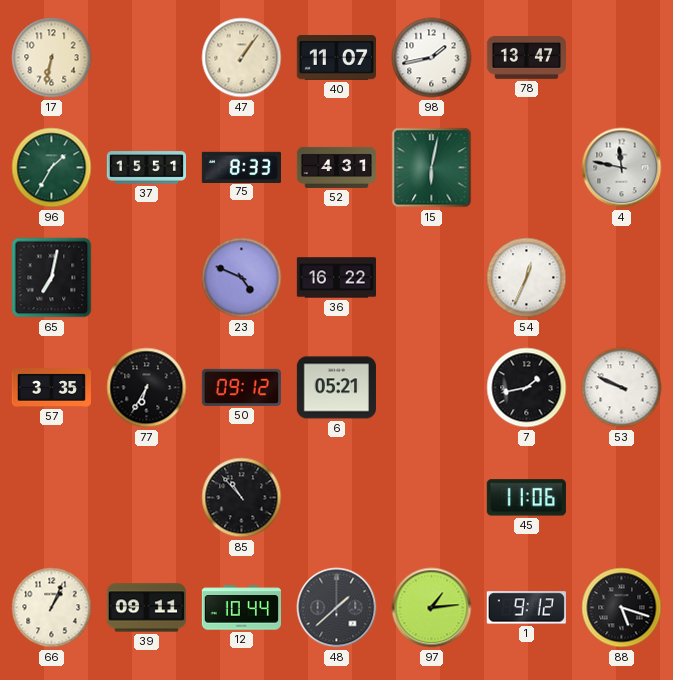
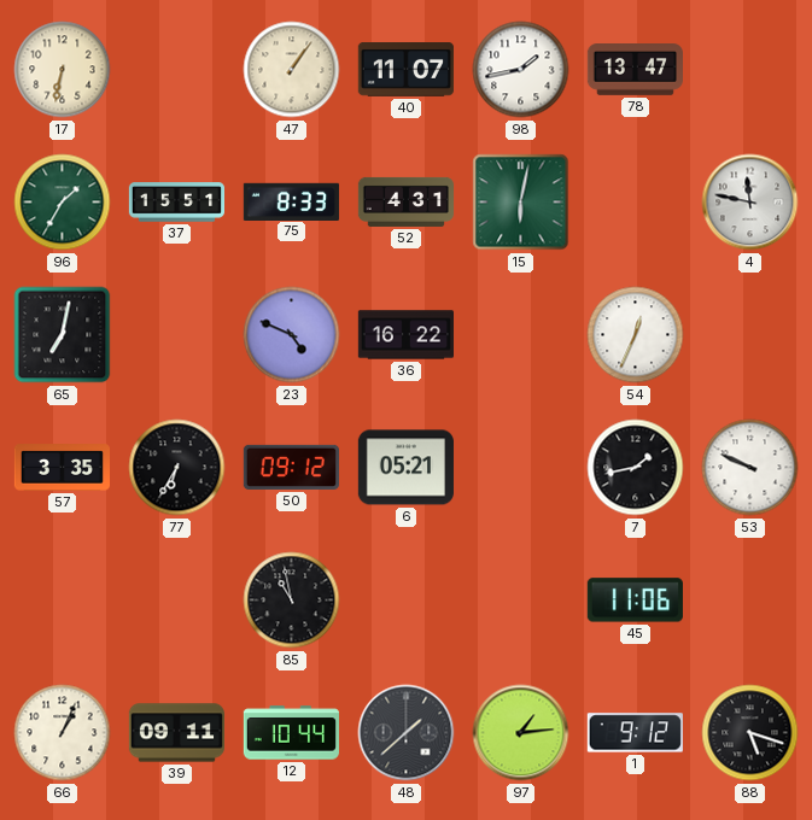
85: 10:53 -> 10:58 (292, 601)
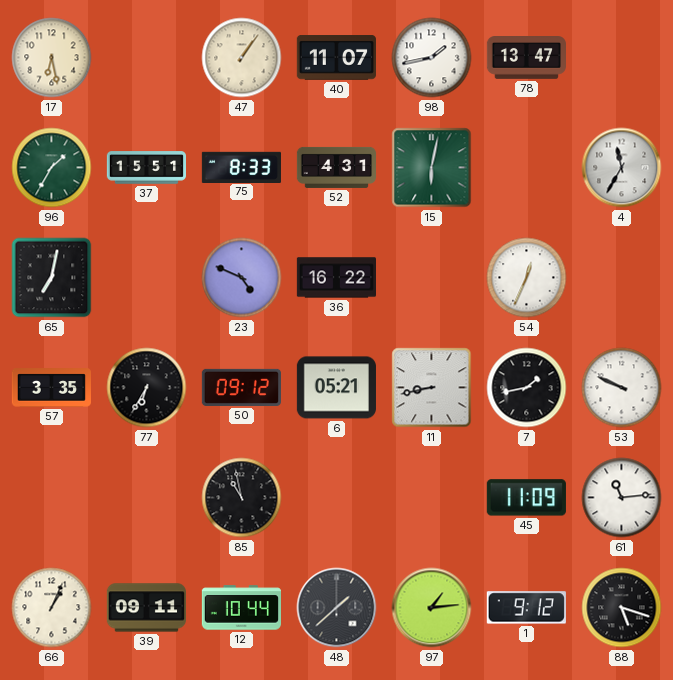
17: 6:32 -> 6:28 (52, 58)
4: 11:47 -> 11:35 (622, 168)
11: none -> 8:43 (432, 388)
45: 11:06 -> 11:09 (526, 498)
61: none -> 11:14 (622, 498)
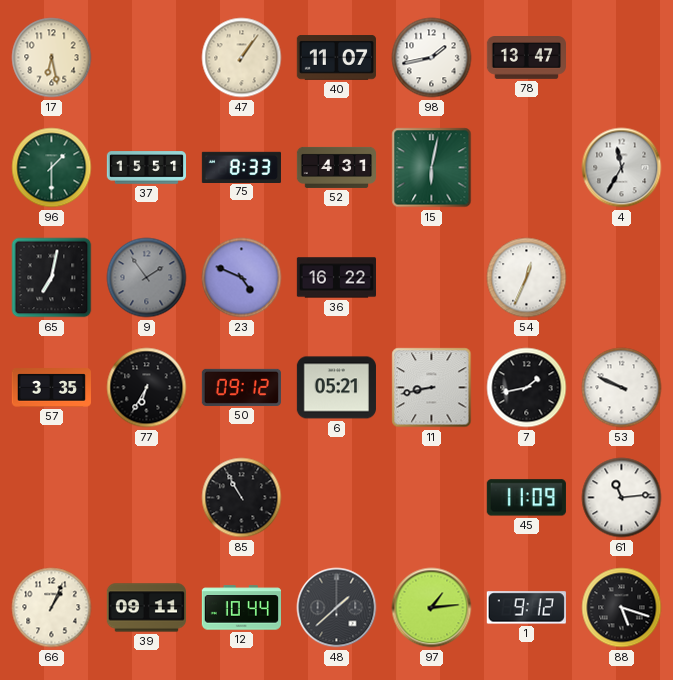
96: 1:35 -> 1:30 (52, 168)
9: none -> 1:54 (147, 278)
85: 10:58 -> 10:55 (242, 498)
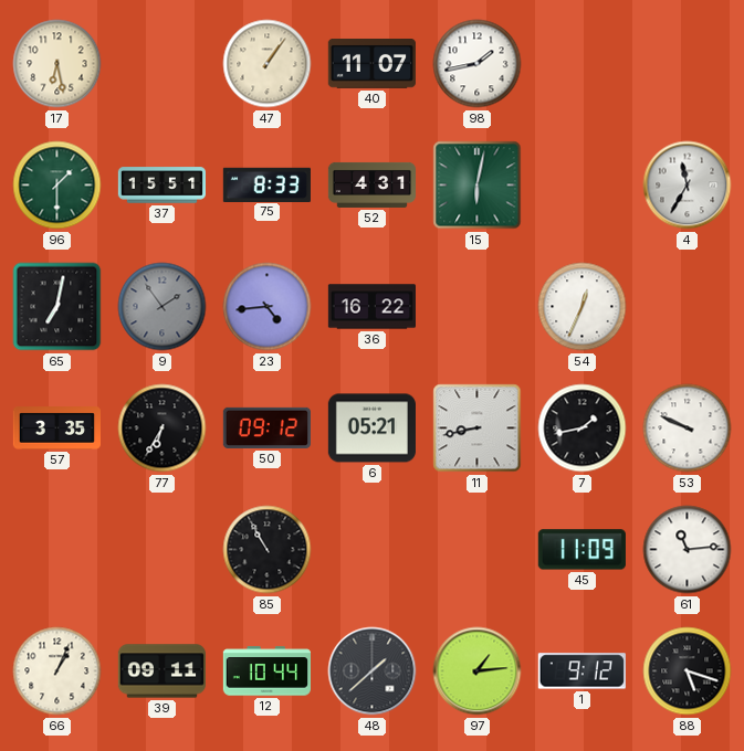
78: 13:47 -> none (526, 58)
23: 4:49 -> 4:44 (268, 307)
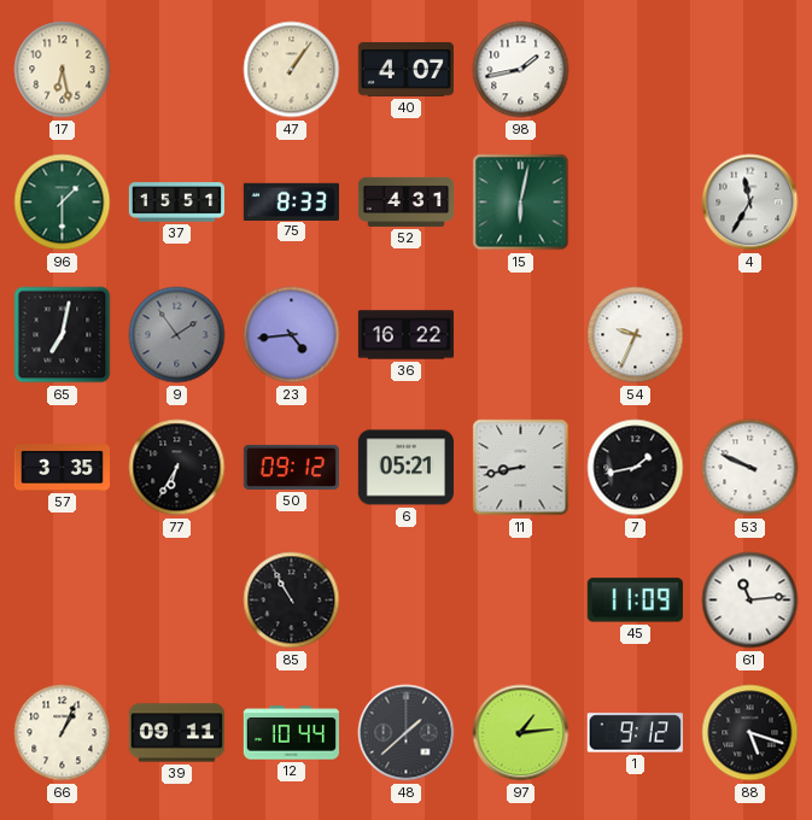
40: 11:07 -> 4:07 (405, 70)
54: 12:34 -> 9:34 (636, 335)
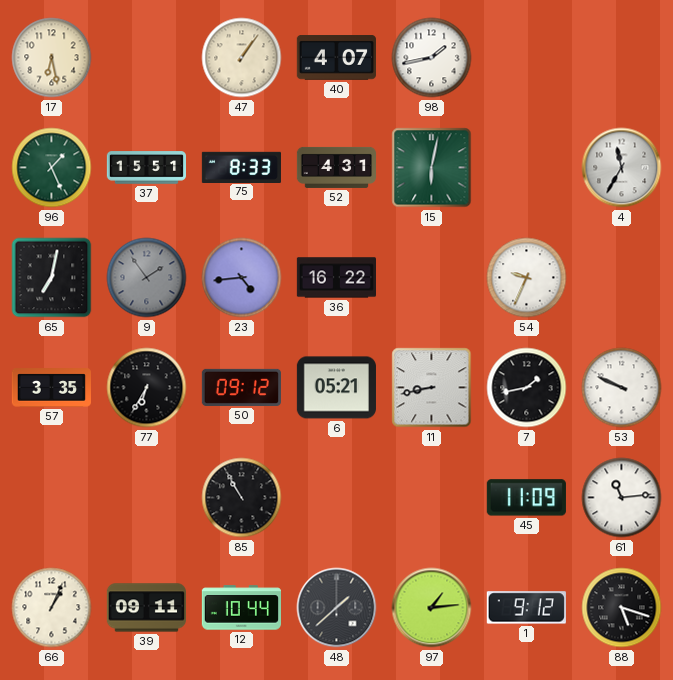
96: 1:30 -> 1:26 (52, 168)
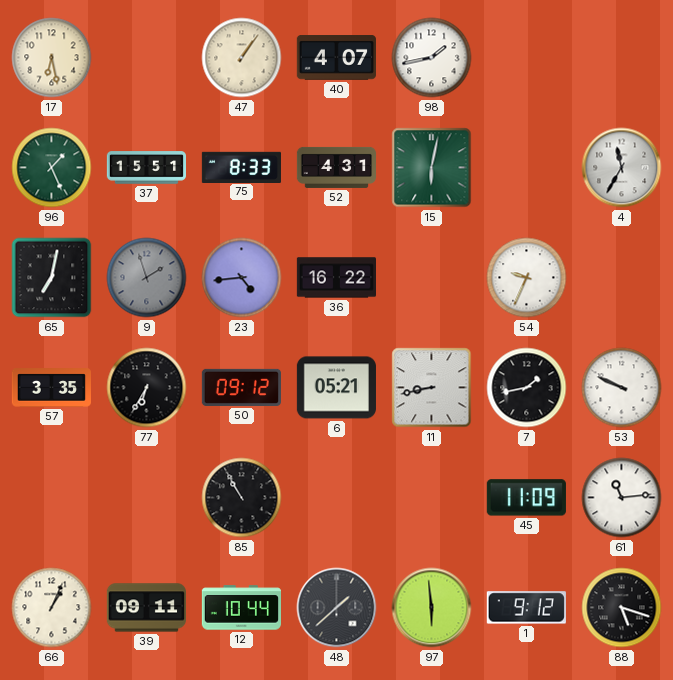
9: 1:54 -> 1:57 (147, 278)
97: 1:14 -> 5:59 (432, 608)
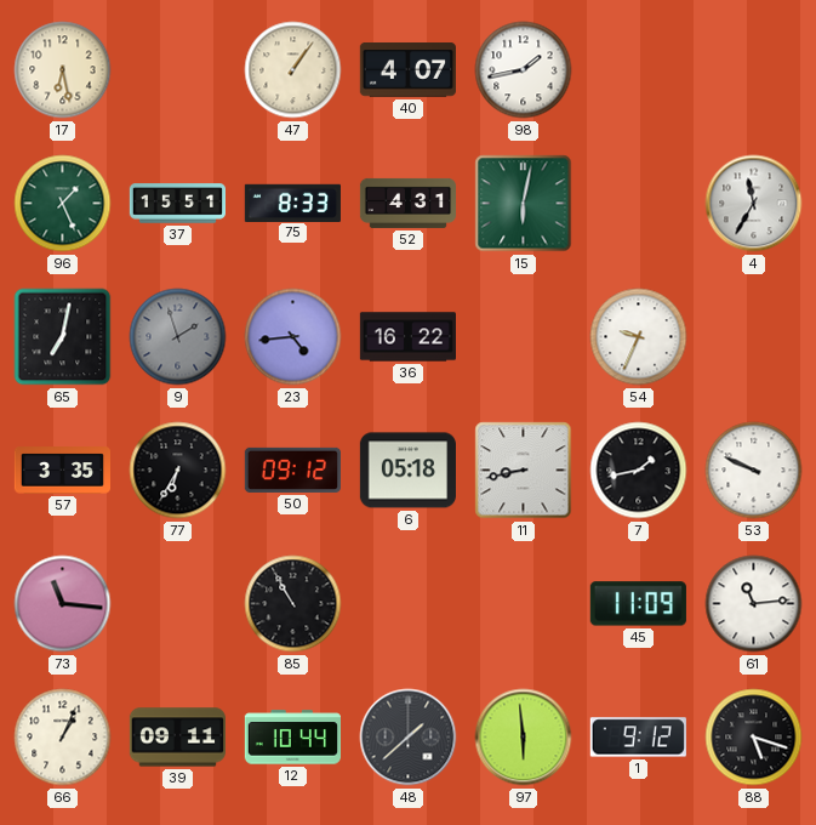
6: 05:21 -> 05:18 (407, 471)
73: none -> 11:16 (63, 604)
